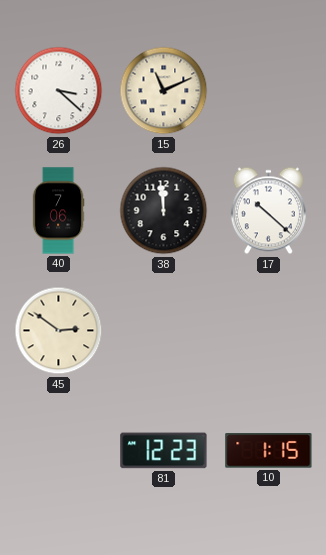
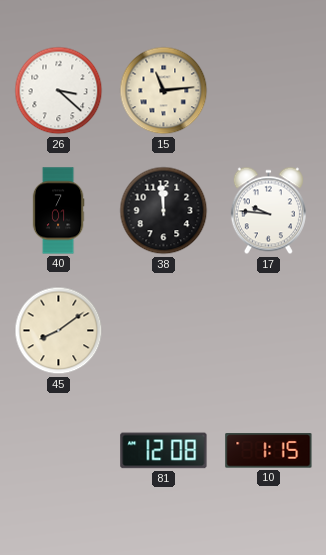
15: 11:11 -> 11:14 (164, 91)
40: 7:06 -> 7:01 (58, 211)
17: 10:22 -> 9:46 (268, 211)
45: 2:51 -> 8:09 (59, 331)
81: 12:23 -> 12:08 (164, 451)
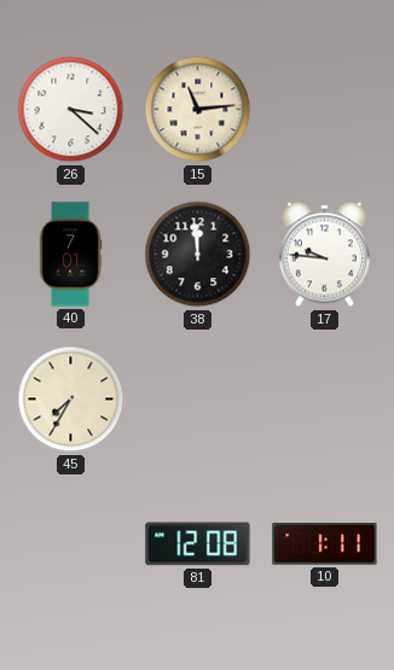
45: 8:09 -> 7:35 (71, 400)
10: 1:15 -> 1:11 (325, 544)
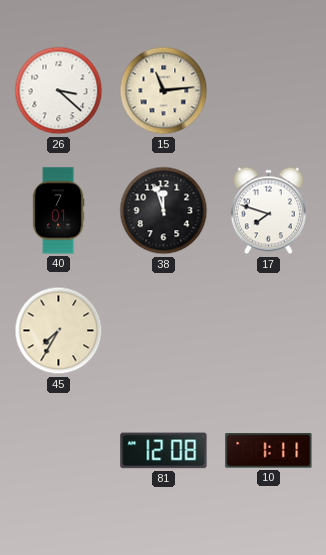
38: 11:59 -> 11:57 (164, 211)
17: 9:46 -> 7:48 (268, 211)
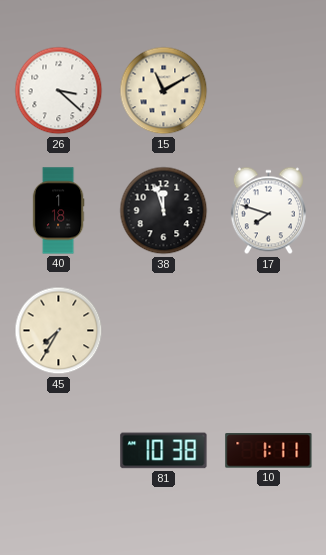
15: 11:14 -> 11:10 (164, 91)
40: 7:01 -> 1:18 (58, 211)
81: 12:08 -> 10:38 (164, 451)
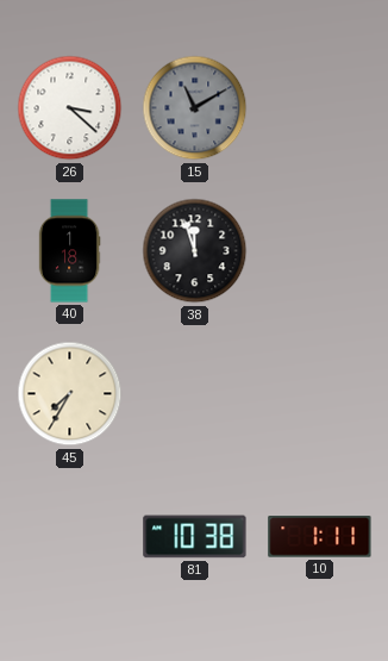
15 dial: cream -> grey (195, 108)
17: 7:48 -> none (268, 211)
